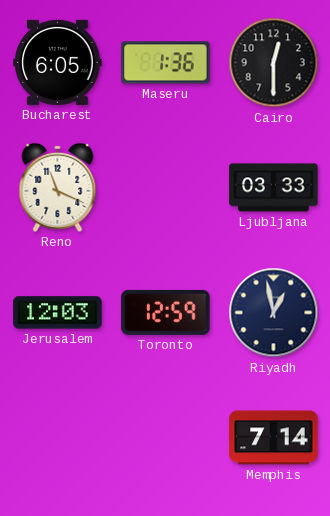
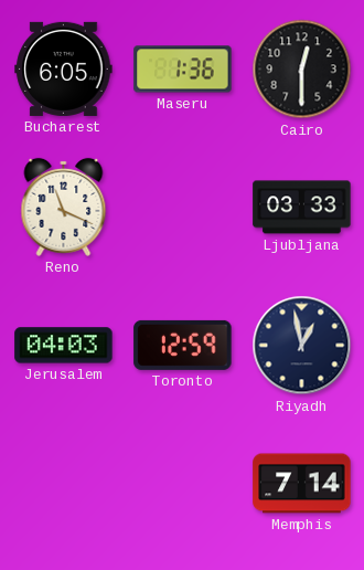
Jerusalem: 12:03 -> 04:03 (64, 346)
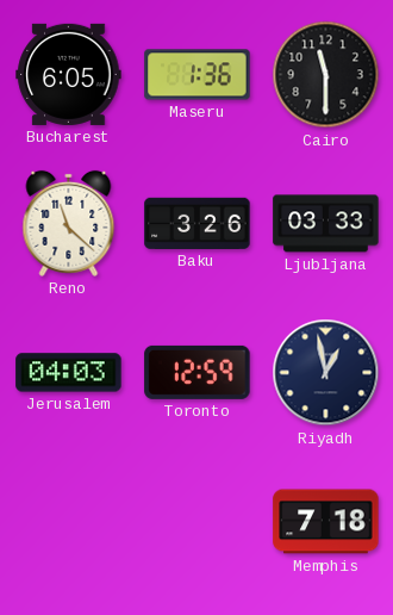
Cairo: 12:30 -> 11:30 (326, 75)
Reno: 11:19 -> 11:22 (69, 223)
Baku: none -> 3:26 (198, 223)
Memphis: 7:14 -> 7:18 (326, 522)
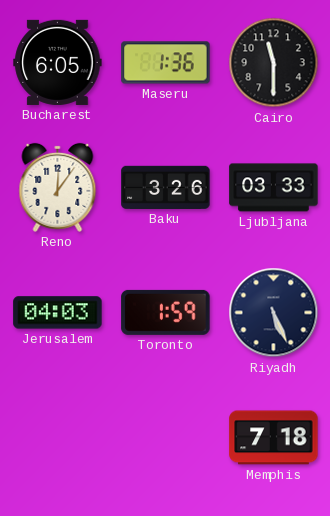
Reno: 11:22 -> 12:06 (58, 187)
Toronto: 12:59 -> 1:59 (166, 312)
Riyadh: 12:58 -> 5:26 (274, 313)
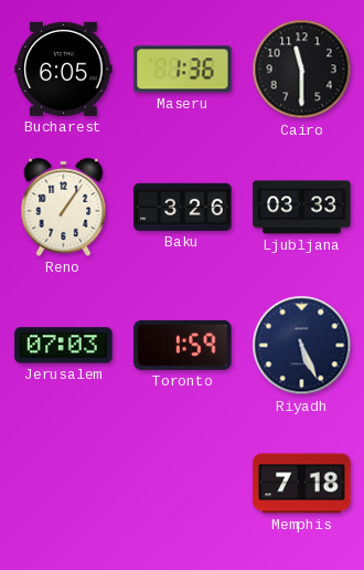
Reno: 12:06 -> 1:06 (64, 207)
Jerusalem: 04:03 -> 07:03 (64, 346)
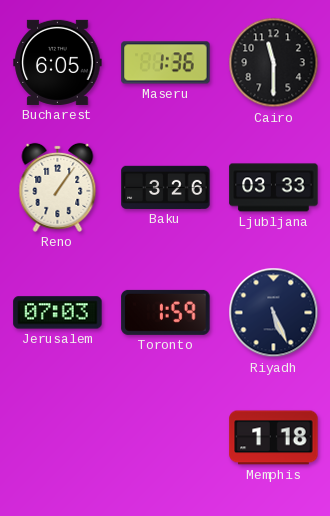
Memphis: 7:18 -> 1:18 (274, 438)
